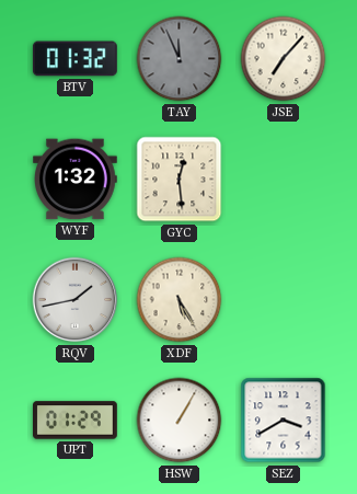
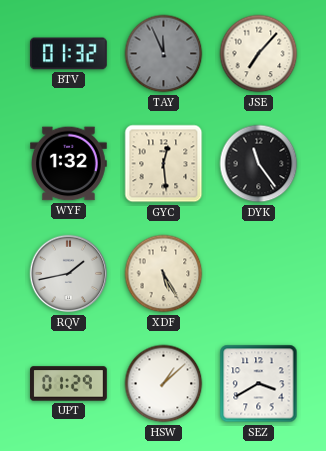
DYK: none -> 11:24 (259, 164)
HSW: 1:05 -> 1:08 (164, 384)
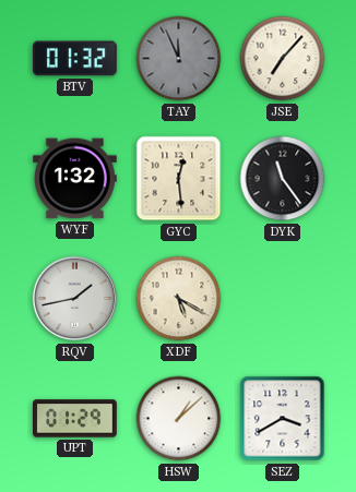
XDF: 5:25 -> 5:20 (179, 299)
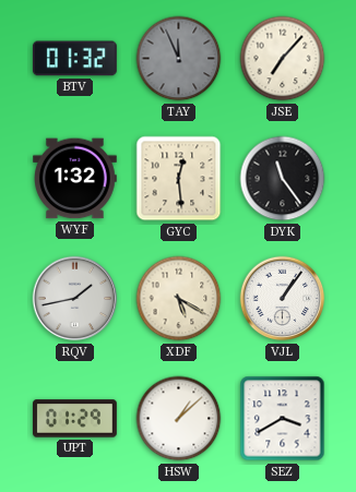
VJL: none -> 1:06 (283, 299)
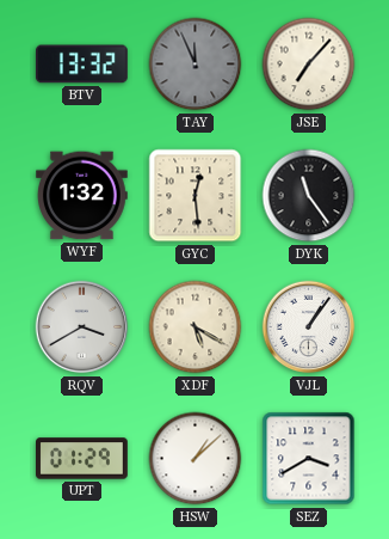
BTV: 01:32 -> 13:32 (81, 65)
RQV: 1:43 -> 3:40 (82, 327)
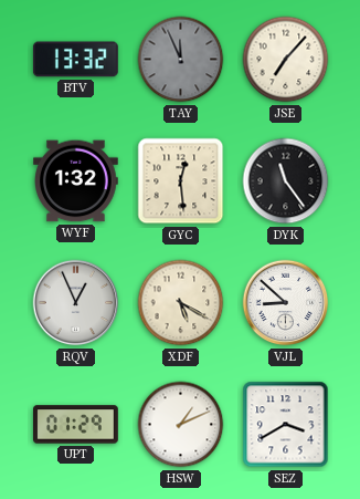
RQV: 3:40 -> 12:56 (76, 303)
VJL: 1:06 -> 8:52 (286, 303)
HSW: 1:08 -> 1:11 (181, 425)
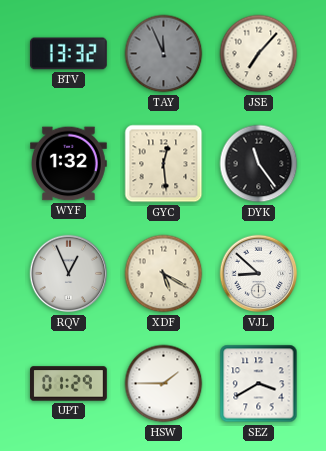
HSW: 1:11 -> 1:45 (164, 384)
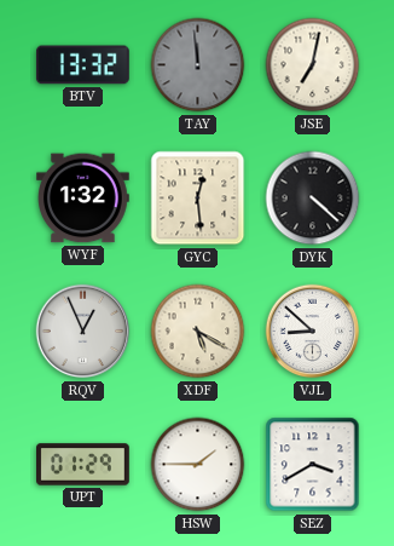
TAY: 11:56 -> 11:59 (198, 65)
JSE: 7:07 -> 7:02 (313, 65)
DYK: 11:24 -> 4:22 (313, 199)
